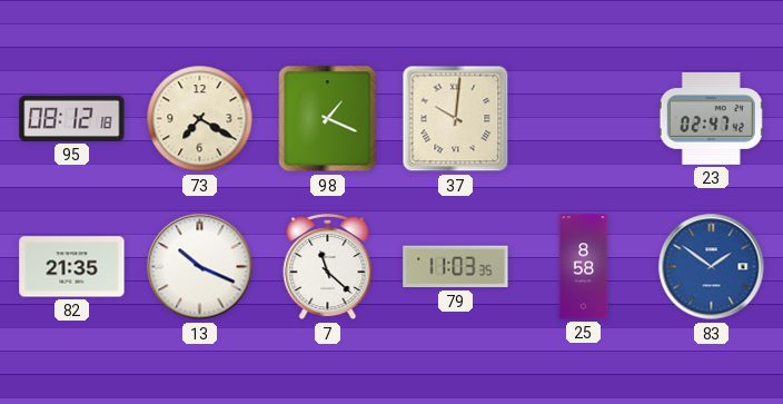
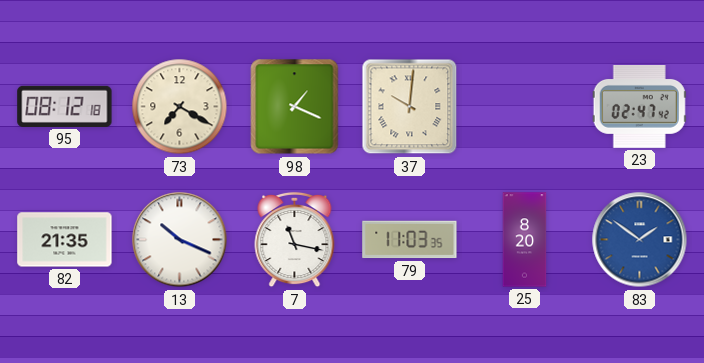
7: 11:22 -> 11:17 (295, 240)
25: 8:58 -> 8:20 (525, 240)
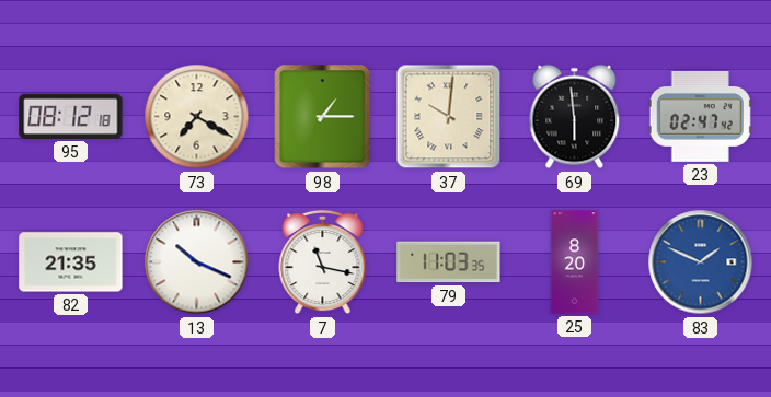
98: 1:19 -> 1:15 (323, 117)
69: none -> 5:59 (575, 117)
83: 1:51 -> 1:49 (701, 262)
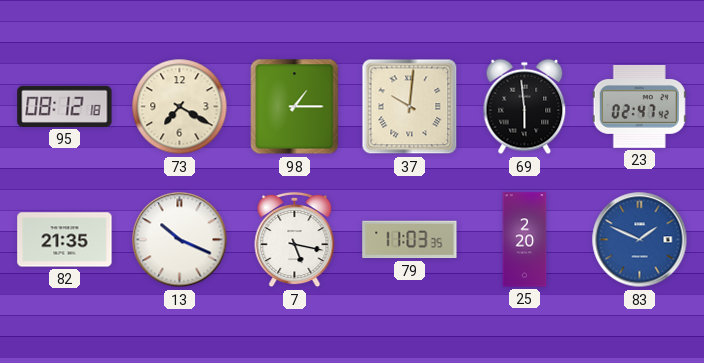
7: 11:17 -> 5:17 (295, 240)
25: 8:20 -> 2:20 (525, 240)
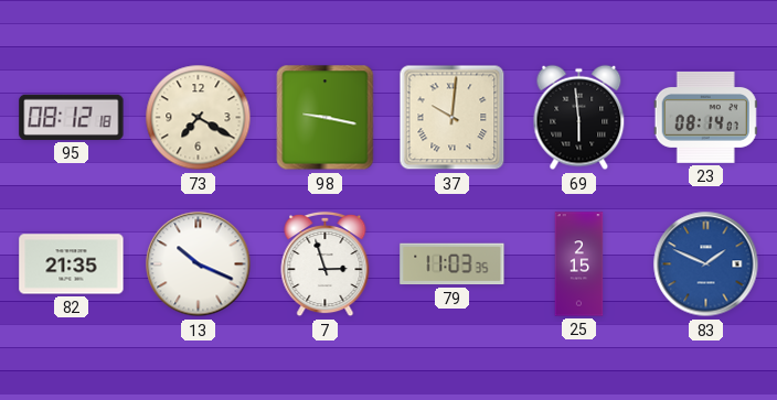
98: 1:15 -> 9:17 (326, 118)
23: 02:47 -> 08:14 (705, 118)
7: 5:17 -> 2:57 (326, 264)
25: 2:20 -> 2:15 (579, 264)
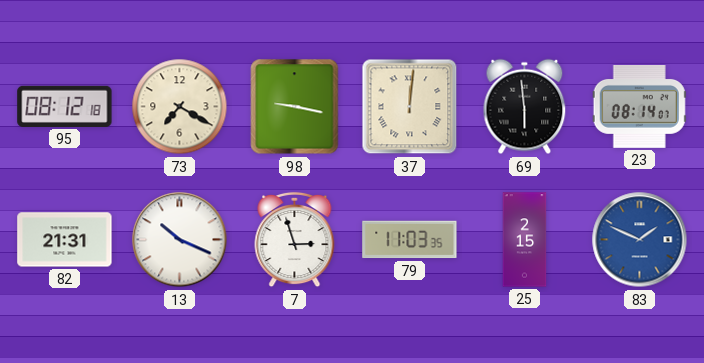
37: 10:01 -> 12:01 (410, 107)
82: 21:35 -> 21:31 (65, 240)
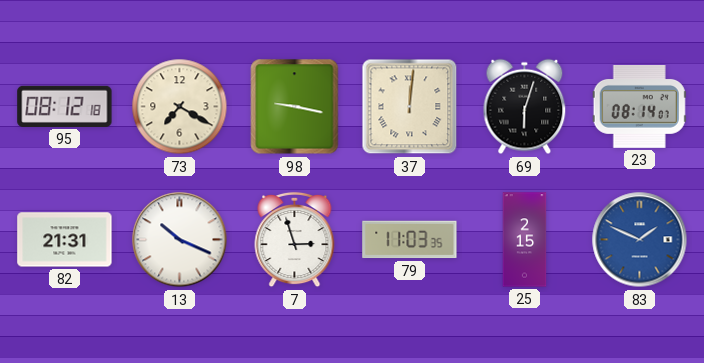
69: 5:59 -> 6:03 (525, 107)
